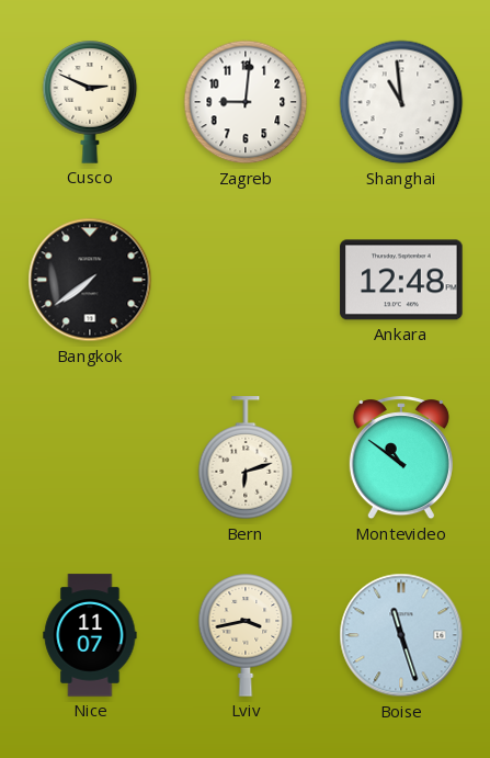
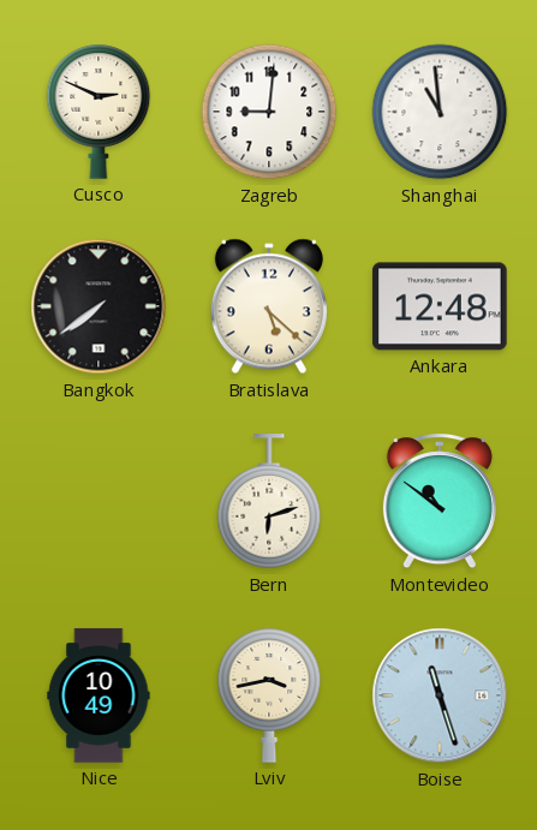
Bratislava: none -> 5:22 (269, 306)
Nice: 11:07 -> 10:49 (99, 695)
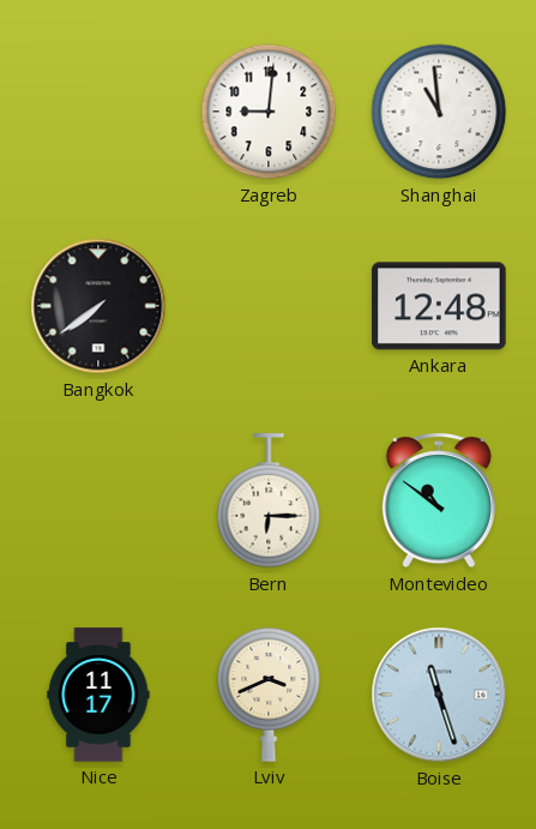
Cusco: 2:49 -> none (99, 112)
Bratislava: 5:22 -> none (269, 306)
Bern: 6:12 -> 6:15 (269, 501)
Nice: 10:49 -> 11:17 (98, 695)
Lviv: 3:43 -> 3:41 (269, 695)
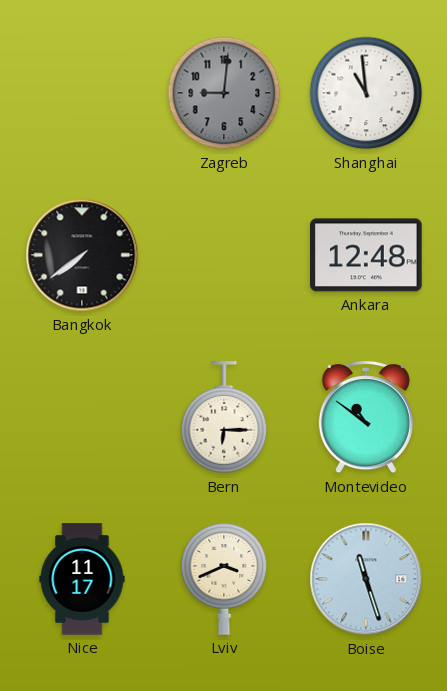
Zagreb dial: white -> grey (224, 93)
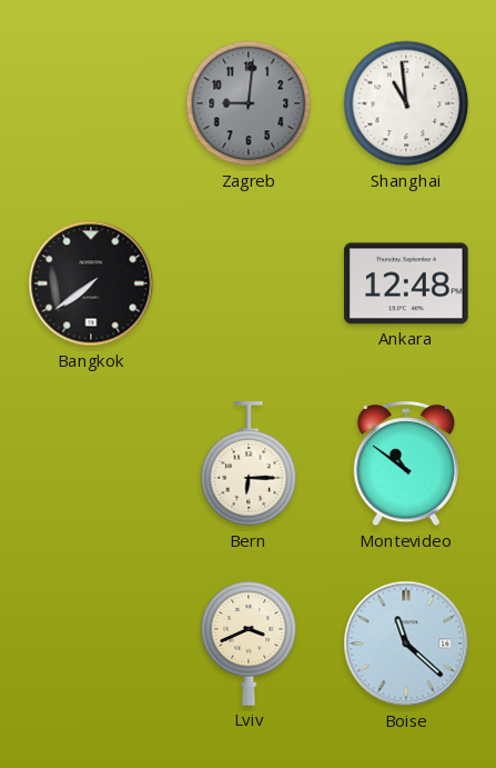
Nice: 11:17 -> none (82, 579)
Boise: 11:27 -> 11:22 (406, 644)
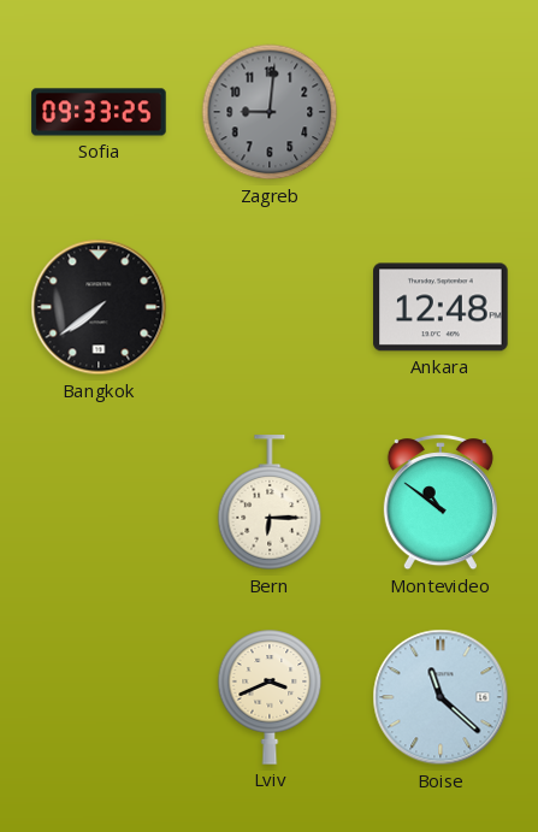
Sofia: none -> 09:33 (99, 112)
Shanghai: 10:59 -> none (406, 103)
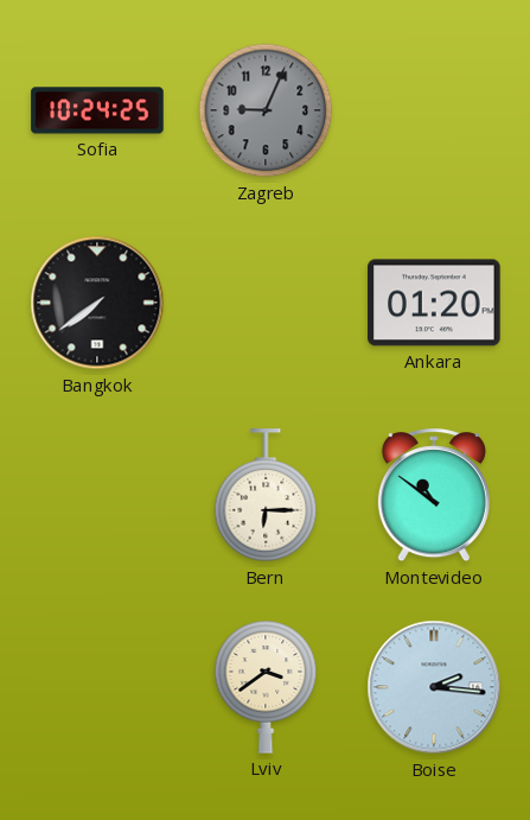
Sofia: 09:33 -> 10:24 (97, 110)
Zagreb: 9:01 -> 9:04 (266, 110)
Ankara: 12:48 -> 01:20 (434, 303)
Lviv: 3:41 -> 3:39 (266, 687)
Boise: 11:22 -> 2:16 (434, 687)
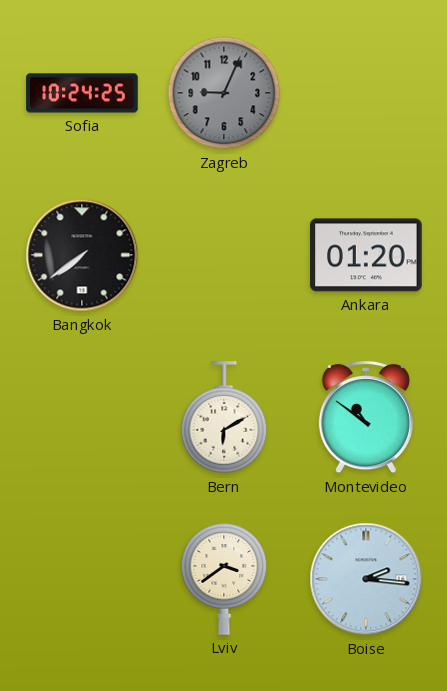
Bern: 6:15 -> 6:10 (224, 418)
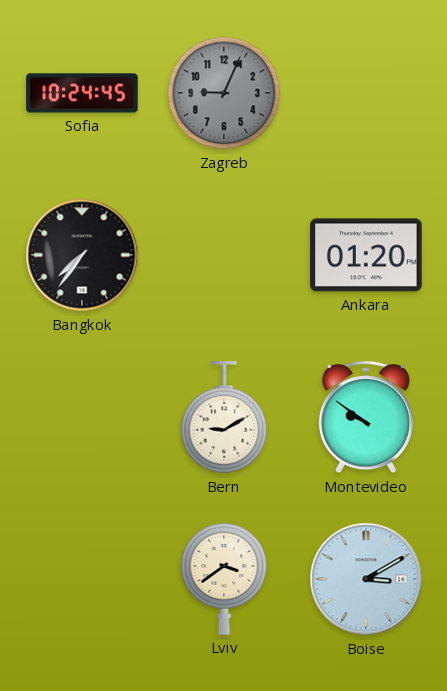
Sofia: 10:24:25 -> 10:24:45 (82, 93)
Bangkok: 7:39 -> 7:36 (82, 255)
Bern: 6:10 -> 9:10 (224, 418)
Montevideo: 10:51 -> 9:51 (366, 418)
Boise: 2:16 -> 3:10 (366, 579)
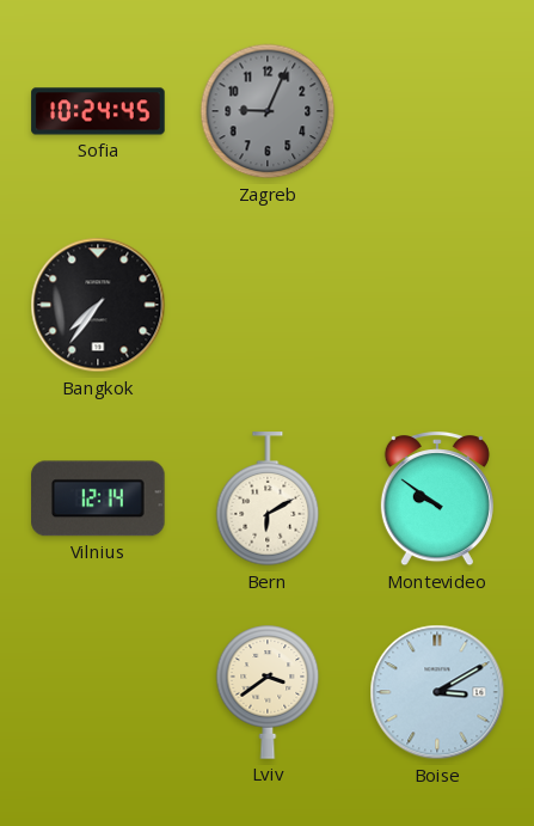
Ankara: 01:20 -> none (366, 255)
Vilnius: none -> 12:14 (98, 498)
Bern: 9:10 -> 6:10 (268, 500)
